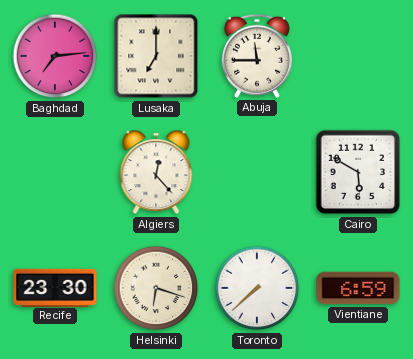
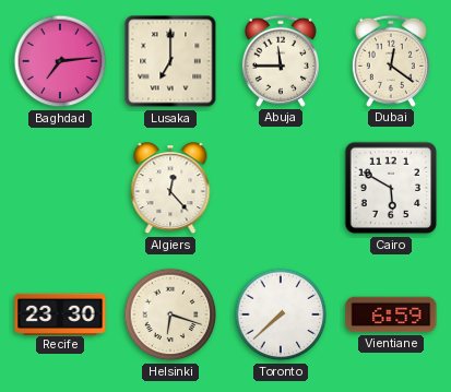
Dubai: none -> 12:21 (391, 61)
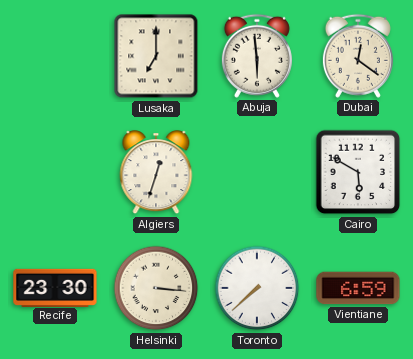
Baghdad: 7:14 -> none (60, 61)
Abuja: 11:45 -> 5:59 (257, 56)
Algiers: 12:23 -> 12:33 (156, 173)
Helsinki: 6:18 -> 3:16 (156, 288)
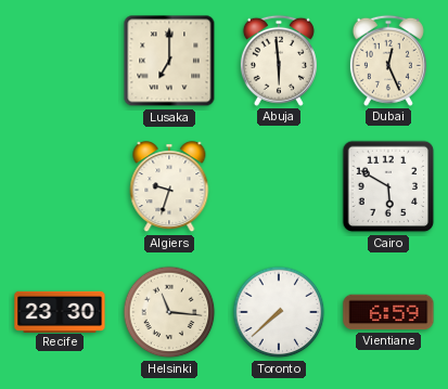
Dubai: 12:21 -> 12:26 (388, 61)
Algiers: 12:33 -> 9:33 (169, 187)
Helsinki: 3:16 -> 11:16 (169, 312)
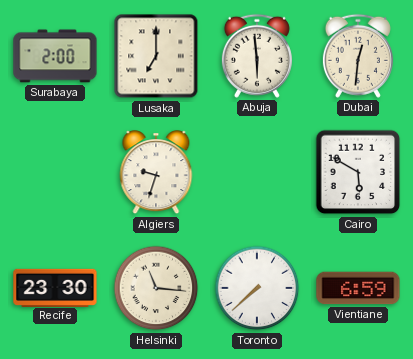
Surabaya: none -> 2:00 (55, 56)
Dubai: 12:26 -> 12:31 (358, 56)
